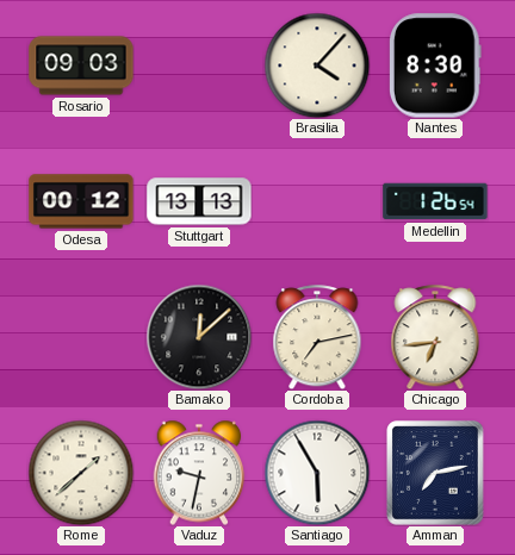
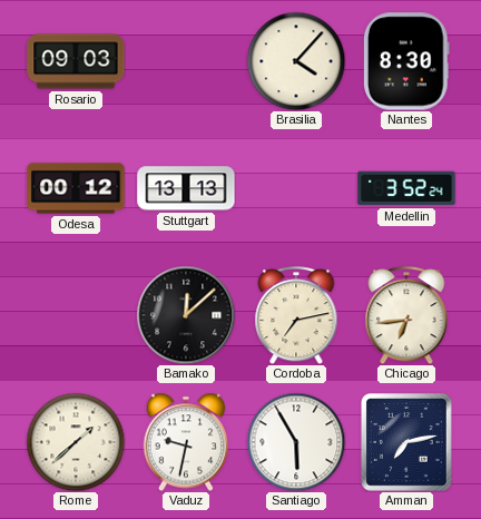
Medellin: 1:26 -> 3:52 (406, 188)
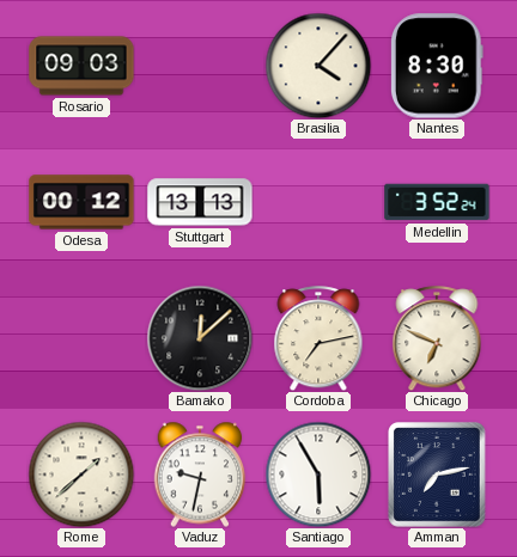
Chicago: 6:44 -> 6:49 (437, 338)
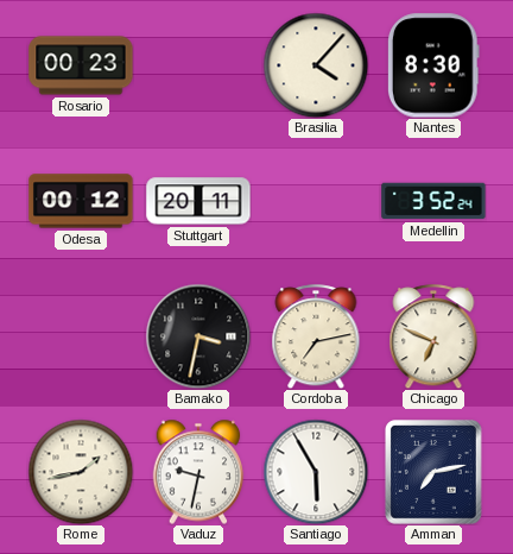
Rosario: 09:03 -> 00:23 (81, 65)
Stuttgart: 13:13 -> 20:11 (198, 201)
Bamako: 12:08 -> 3:32 (198, 336)
Rome: 1:38 -> 1:43 (81, 472)
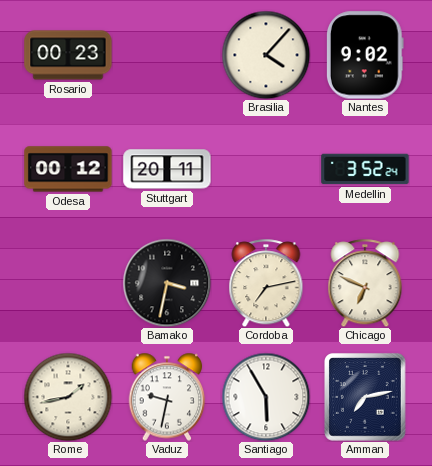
Nantes: 8:30 -> 9:02 (365, 55)
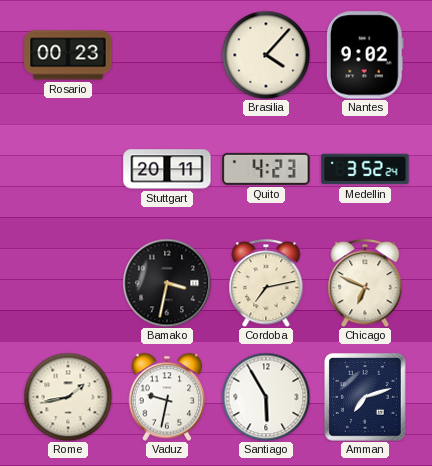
Odesa: 00:12 -> none (68, 169)
Quito: none -> 4:23 (266, 169)
Amman: 7:13 -> 7:12 (366, 398)
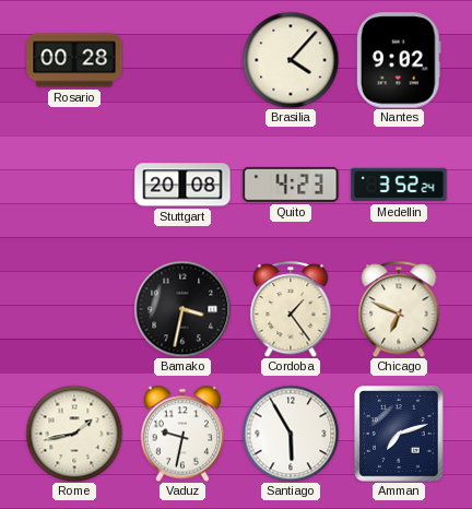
Rosario: 00:23 -> 00:28 (74, 60)
Stuttgart: 20:11 -> 20:08 (182, 185)
Cordoba: 7:13 -> 1:24 (291, 309)
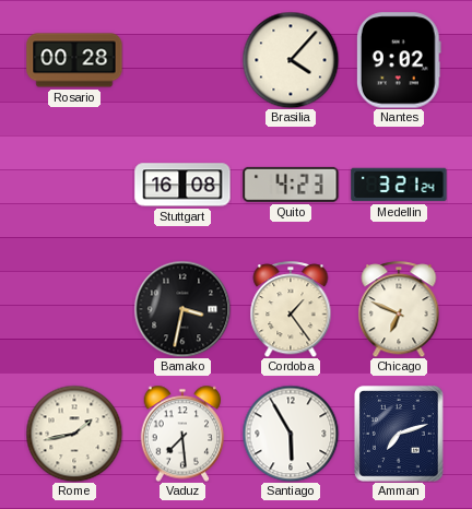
Stuttgart: 20:08 -> 16:08 (182, 185)
Medellin: 3:52 -> 3:21 (399, 185)
Vaduz: 9:32 -> 7:29 (182, 434)
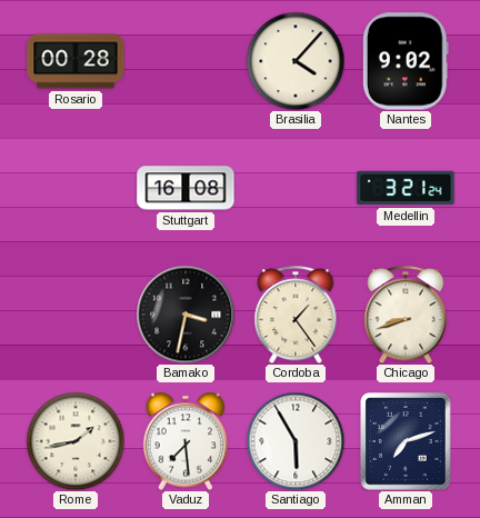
Quito: 4:23 -> none (291, 185)
Chicago: 6:49 -> 8:42 (406, 315)
